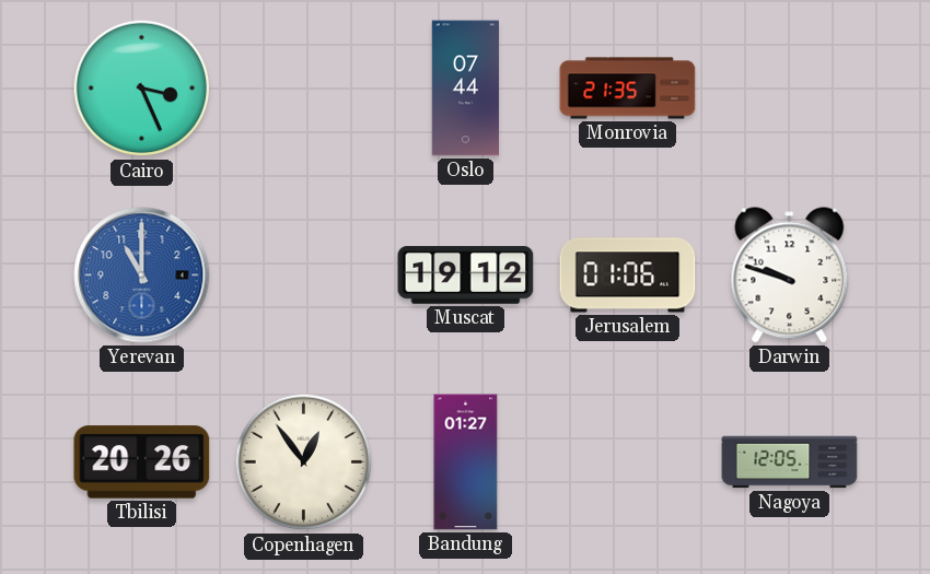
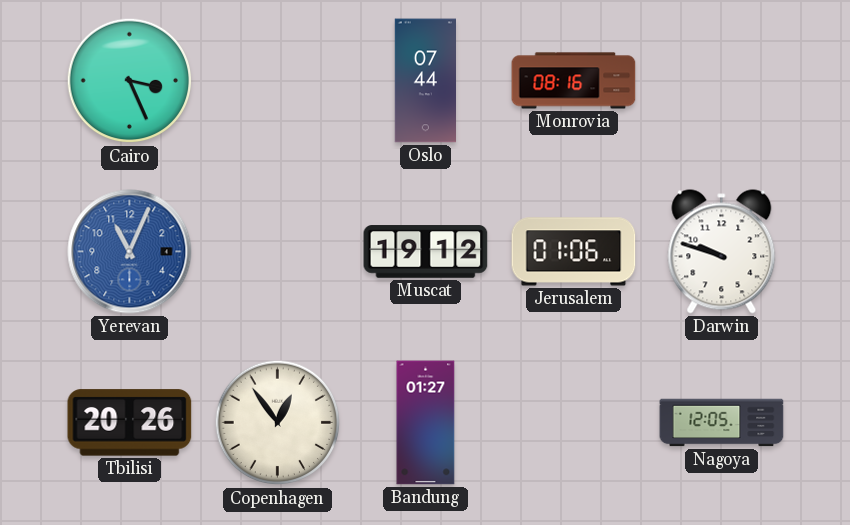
Monrovia: 21:35 -> 08:16 (574, 81)
Yerevan: 11:00 -> 11:04 (130, 252)
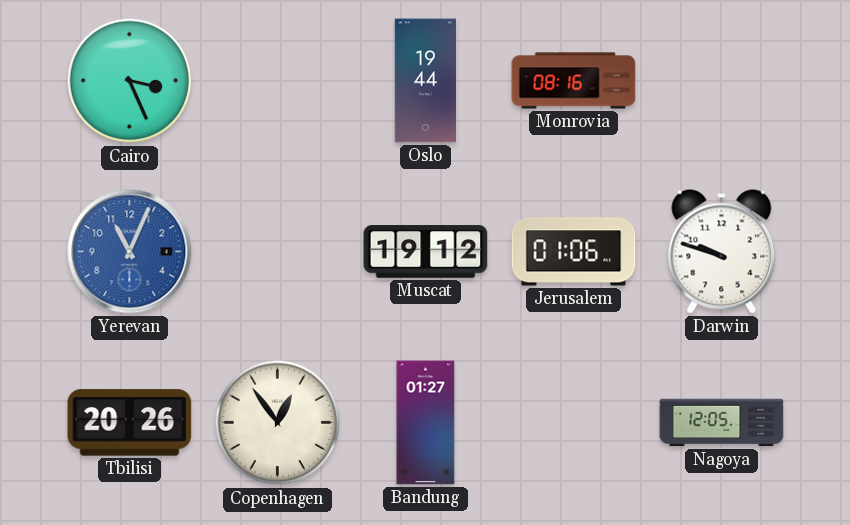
Oslo: 07:44 -> 19:44 (425, 81)
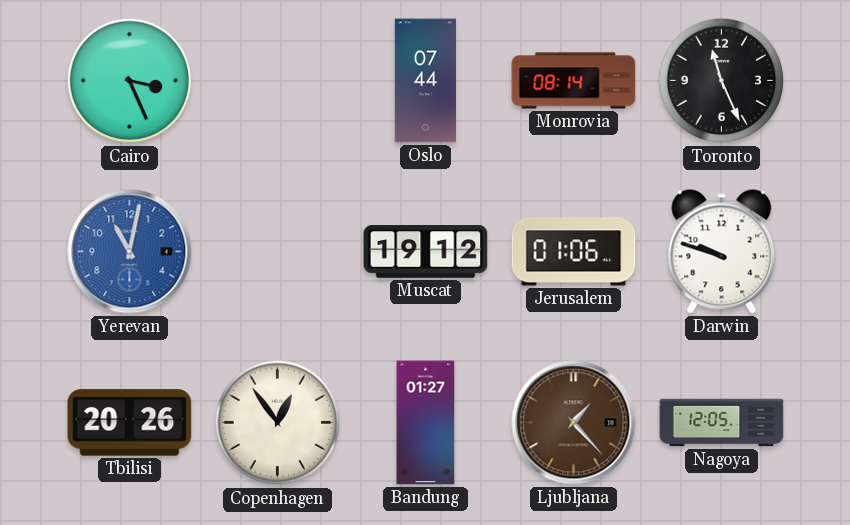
Oslo: 19:44 -> 07:44 (425, 81)
Monrovia: 08:16 -> 08:14 (574, 81)
Toronto: none -> 11:26 (722, 81)
Yerevan: 11:04 -> 11:02 (130, 252)
Ljubljana: none -> 1:23 (574, 423)
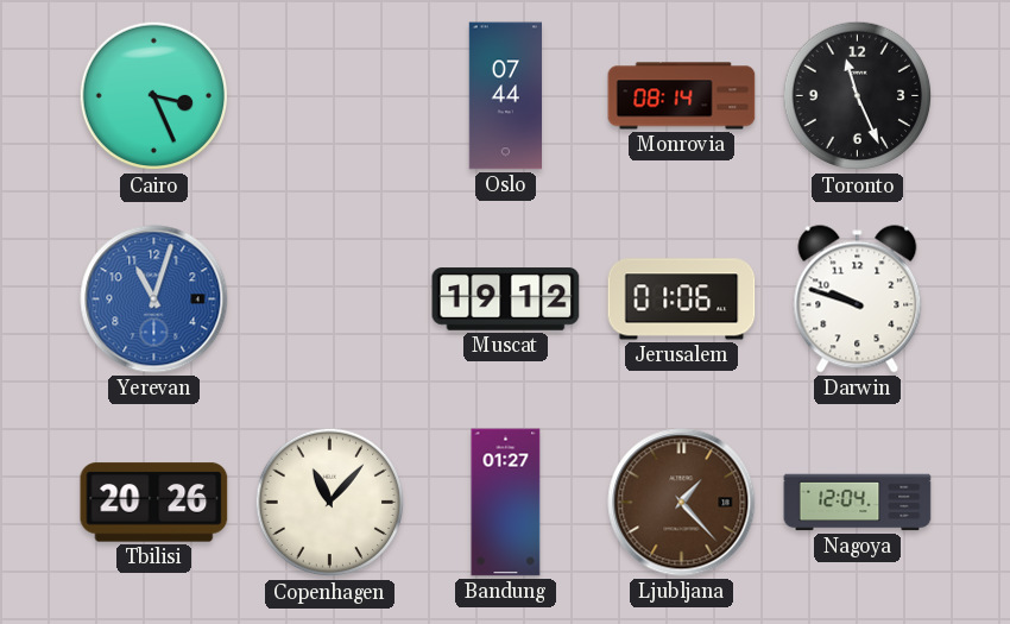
Yerevan: 11:02 -> 11:03 (154, 300)
Copenhagen: 12:54 -> 11:07 (330, 503)
Nagoya: 12:05 -> 12:04 (858, 503)
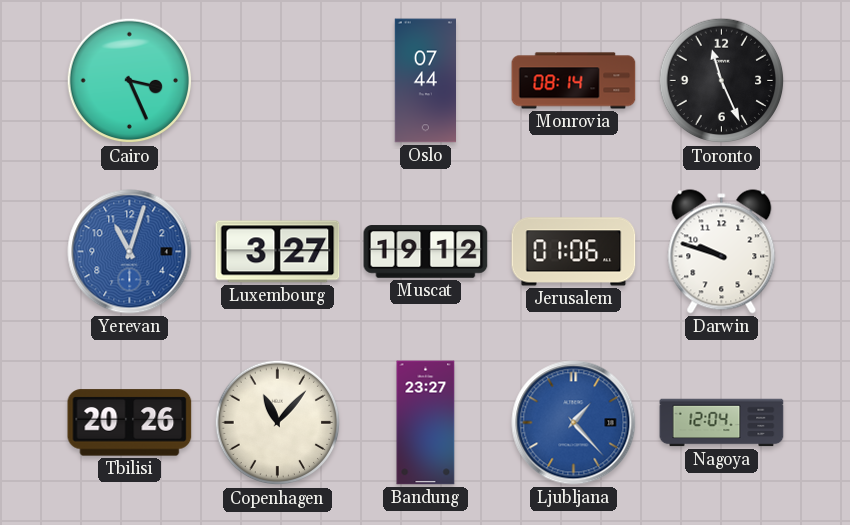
Luxembourg: none -> 3:27 (278, 252)
Bandung: 01:27 -> 23:27 (426, 423)
Ljubljana dial: brown -> blue (574, 423)
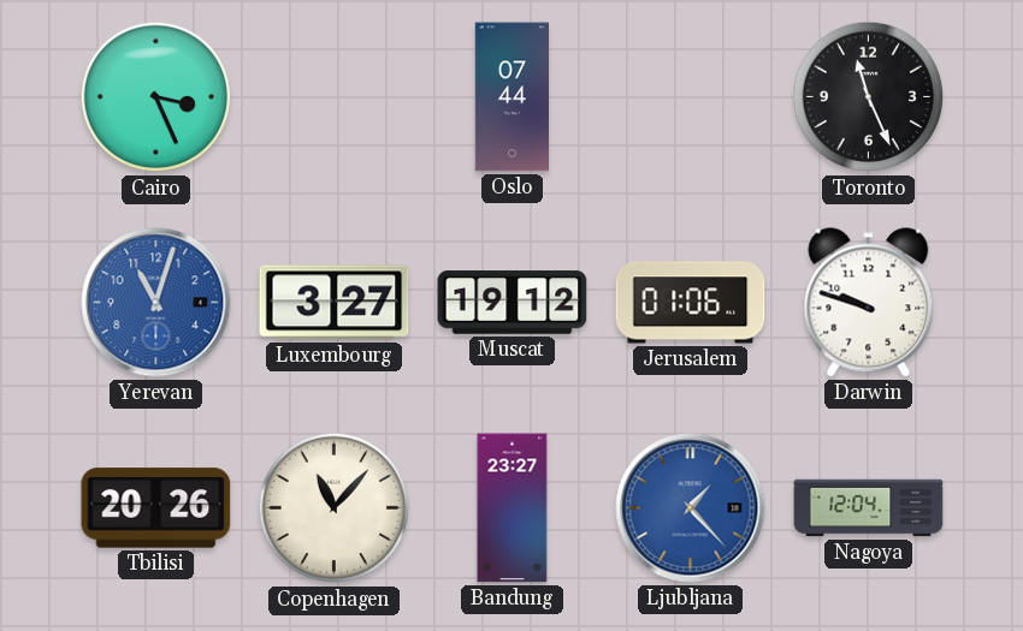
Monrovia: 08:14 -> none (574, 81)
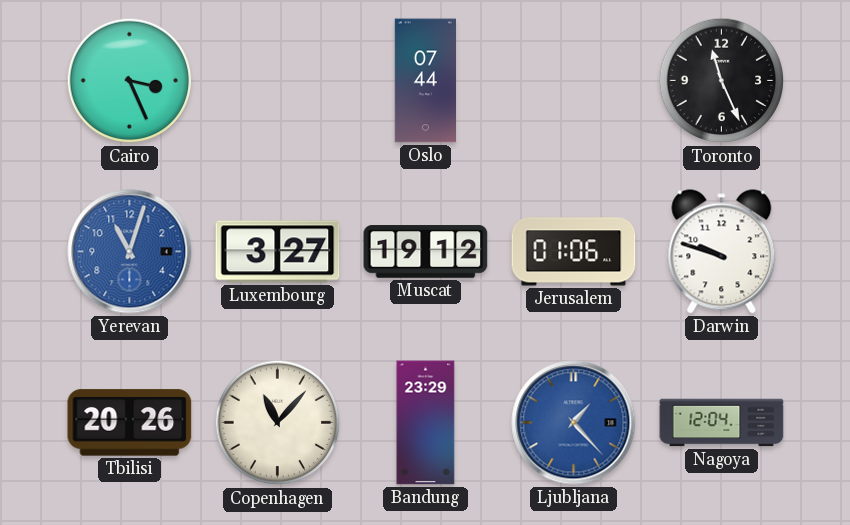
Bandung: 23:27 -> 23:29 (426, 423)
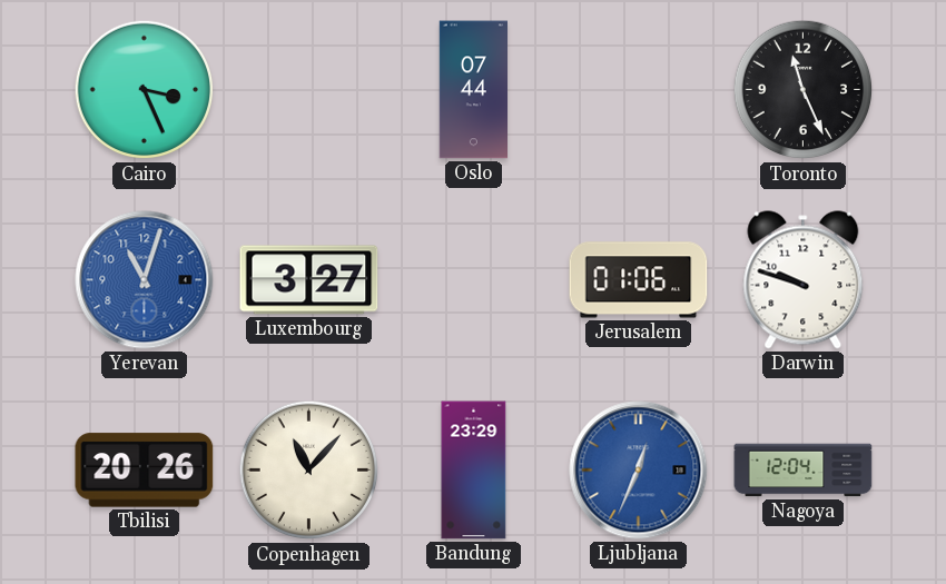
Muscat: 19:12 -> none (426, 252)
Ljubljana: 1:23 -> 12:34 (639, 471)
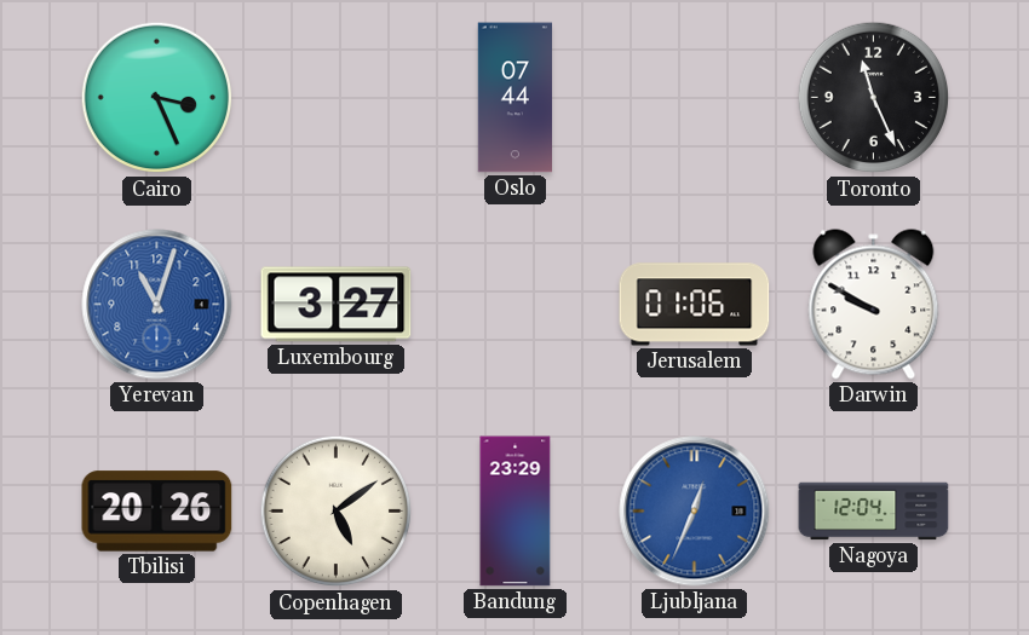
Darwin: 9:48 -> 9:50 (874, 305)
Copenhagen: 11:07 -> 5:09 (337, 512)
